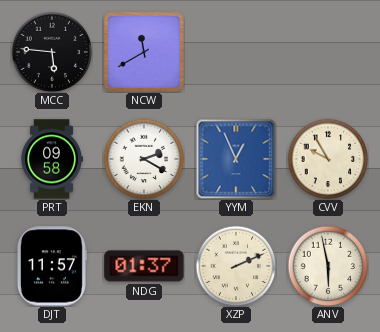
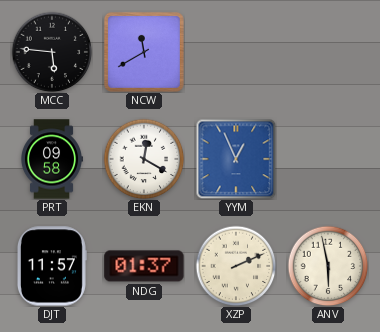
EKN: 2:20 -> 12:20 (144, 159)
CVV: 9:55 -> none (328, 159)
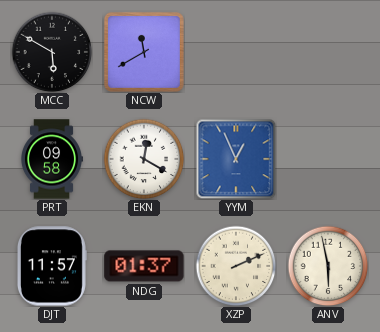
MCC: 5:46 -> 5:50 (52, 52)
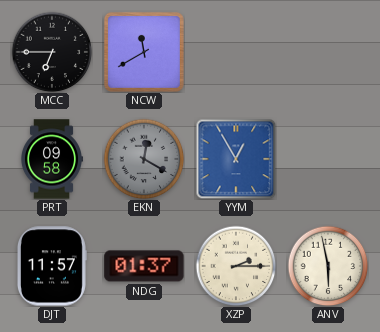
MCC: 5:50 -> 6:45 (52, 52)
EKN dial: white -> grey (144, 159)
YYM: 12:56 -> 12:55 (236, 159)
XZP: 2:11 -> 2:15 (236, 266)
